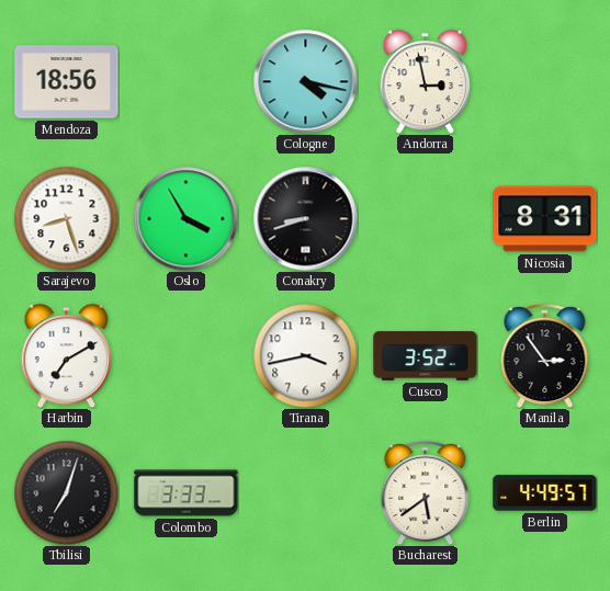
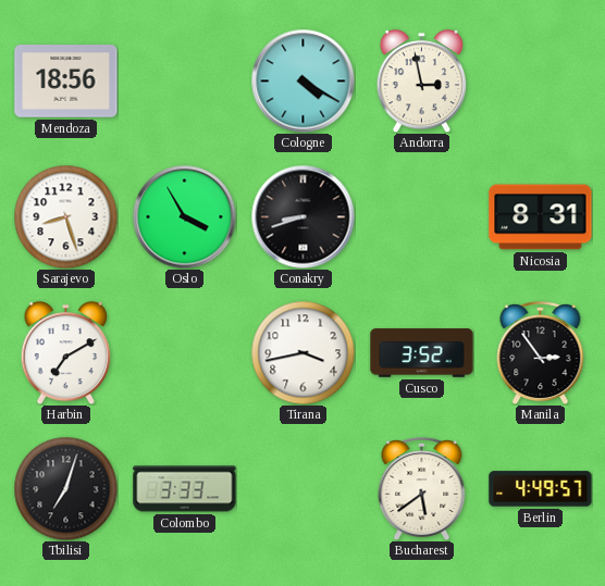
Cologne: 4:17 -> 4:20 (302, 80)
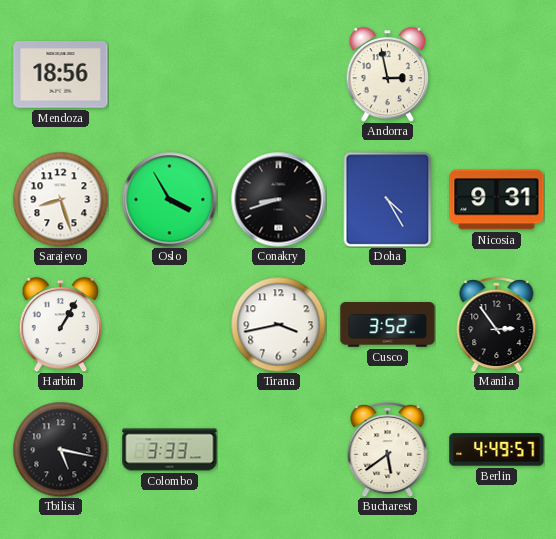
Cologne: 4:20 -> none (302, 80)
Doha: none -> 4:25 (388, 199)
Nicosia: 8:31 -> 9:31 (497, 200)
Harbin: 7:10 -> 1:05 (61, 324)
Tbilisi: 7:03 -> 5:17 (60, 449)
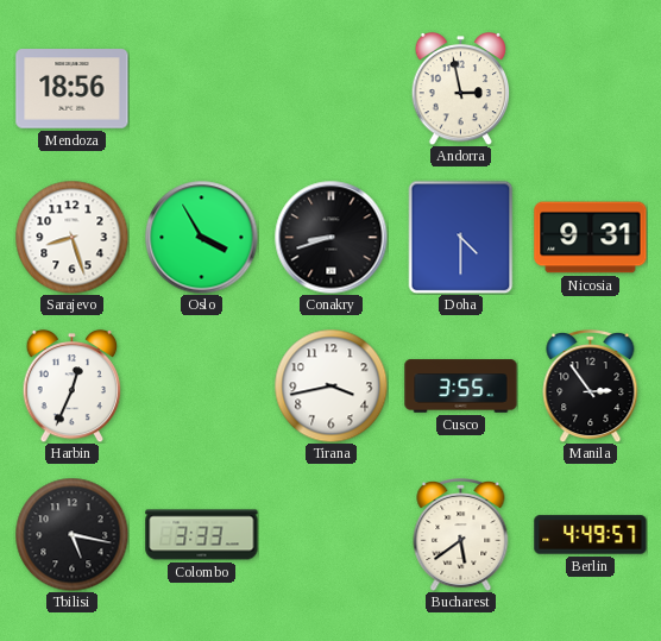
Doha: 4:25 -> 4:30 (461, 237)
Harbin: 1:05 -> 12:34 (73, 385)
Cusco: 3:52 -> 3:55 (461, 387)
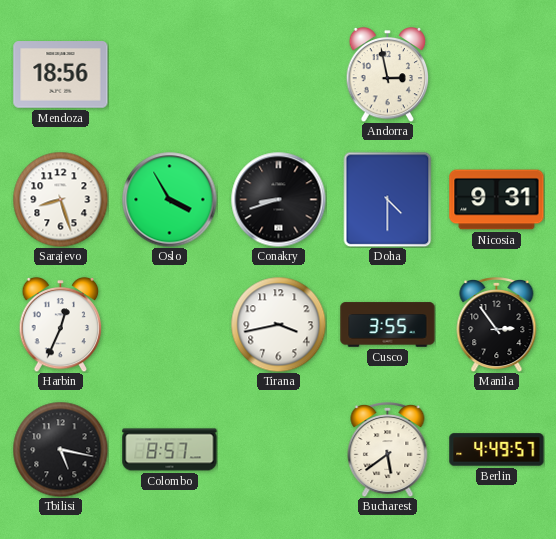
Colombo: 3:33 -> 8:57 (170, 450)
